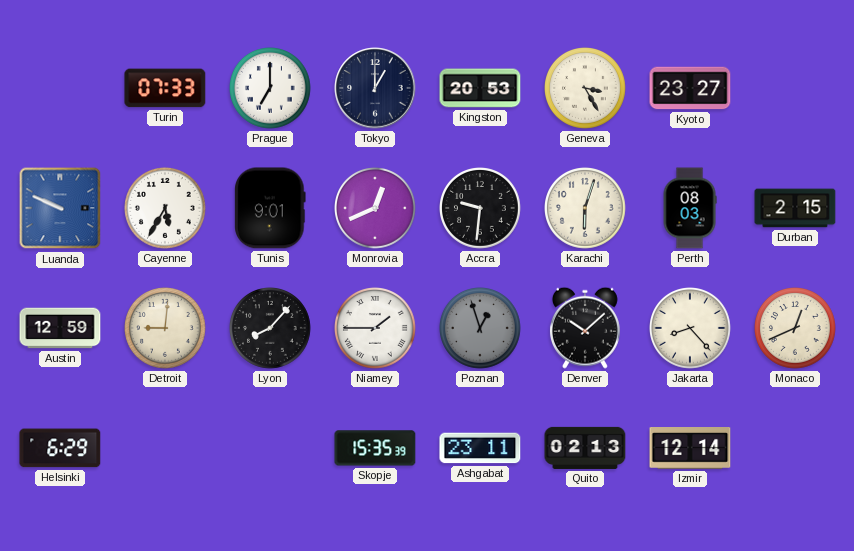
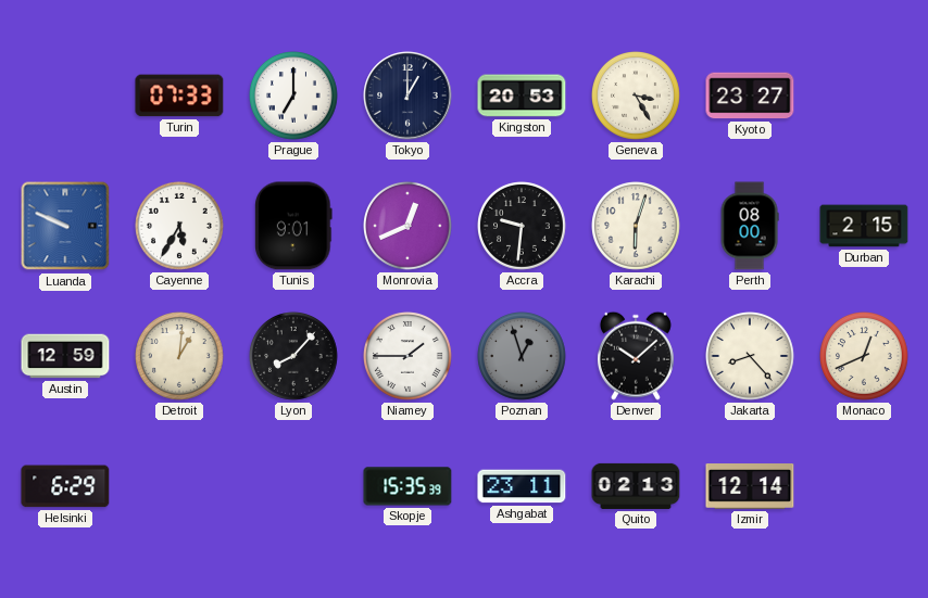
Perth: 08:03 -> 08:00 (750, 226)
Detroit: 9:01 -> 1:01 (180, 357)
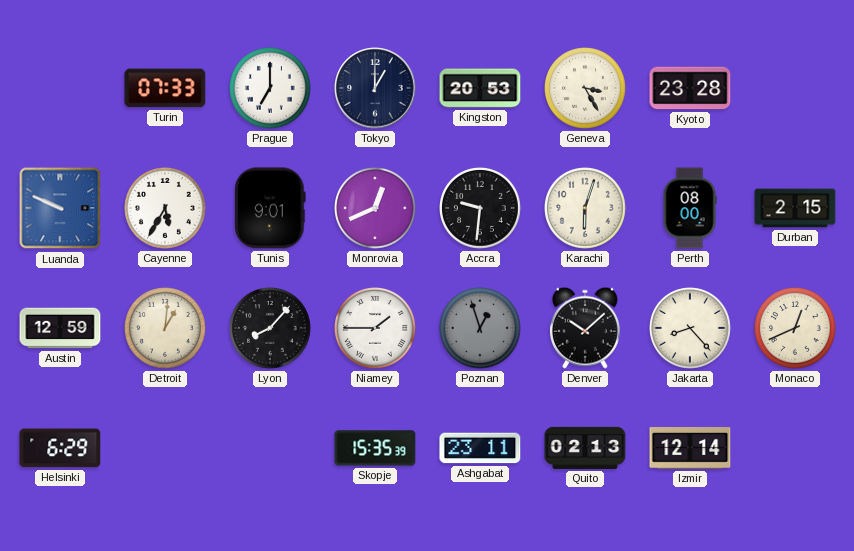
Kyoto: 23:27 -> 23:28 (690, 88)
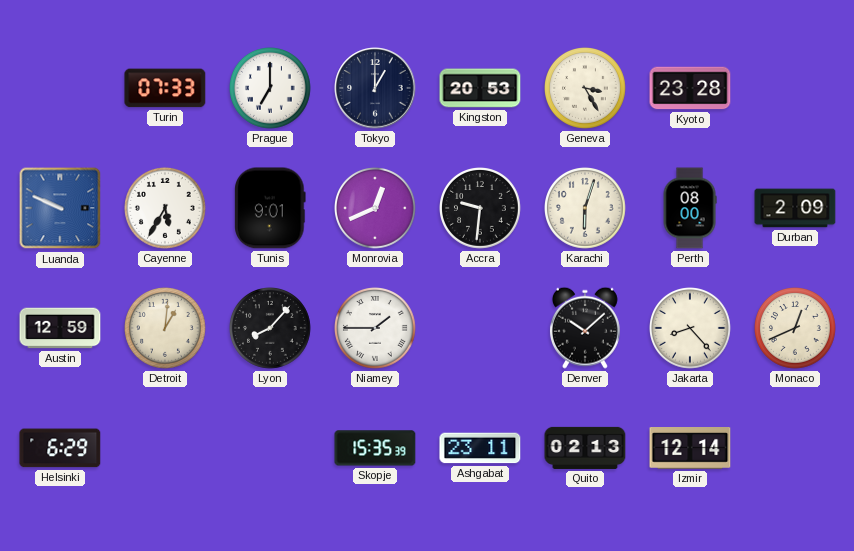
Durban: 2:15 -> 2:09 (795, 208)
Poznan: 12:57 -> none (481, 329)
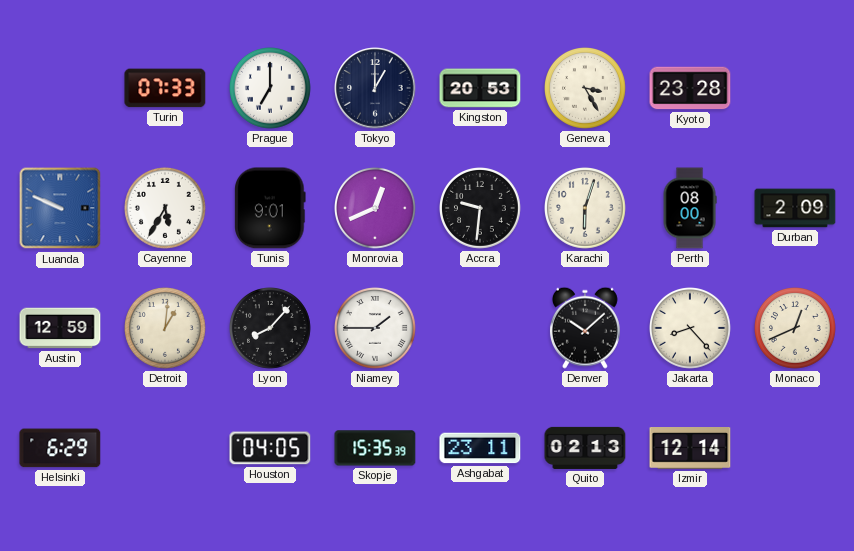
Houston: none -> 04:05 (270, 448)
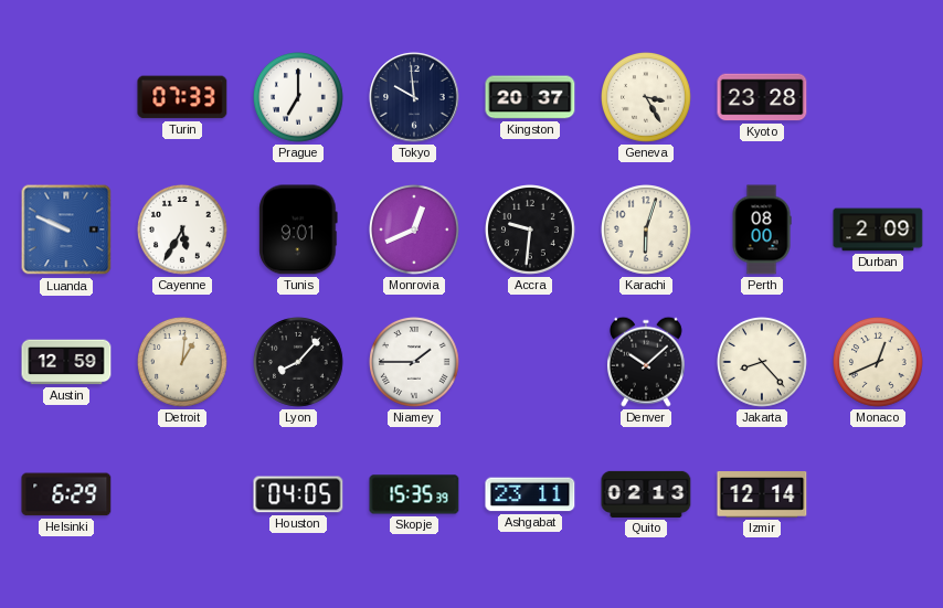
Tokyo: 1:00 -> 9:59 (414, 97)
Kingston: 20:53 -> 20:37 (530, 97)
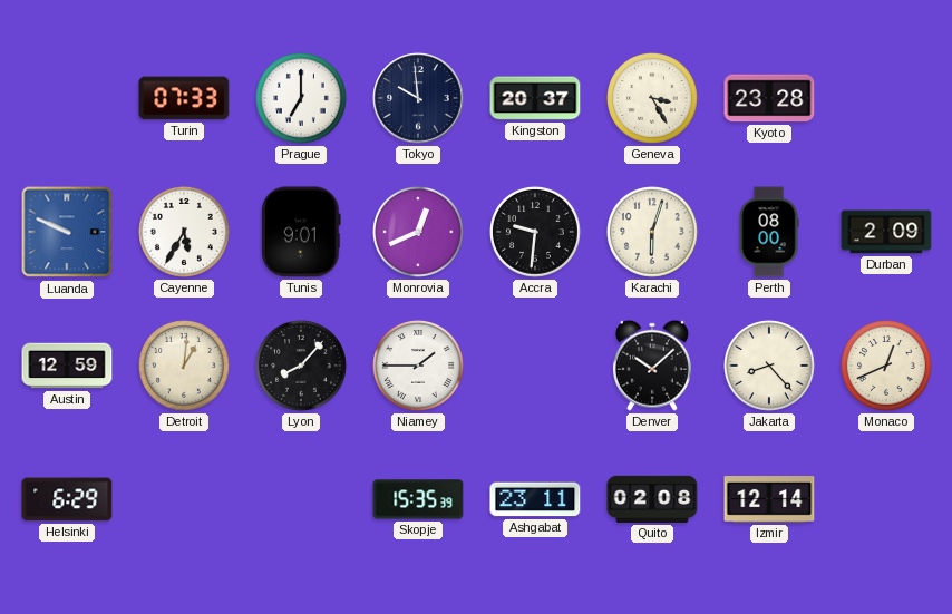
Houston: 04:05 -> none (298, 494)
Quito: 02:13 -> 02:08 (652, 499)
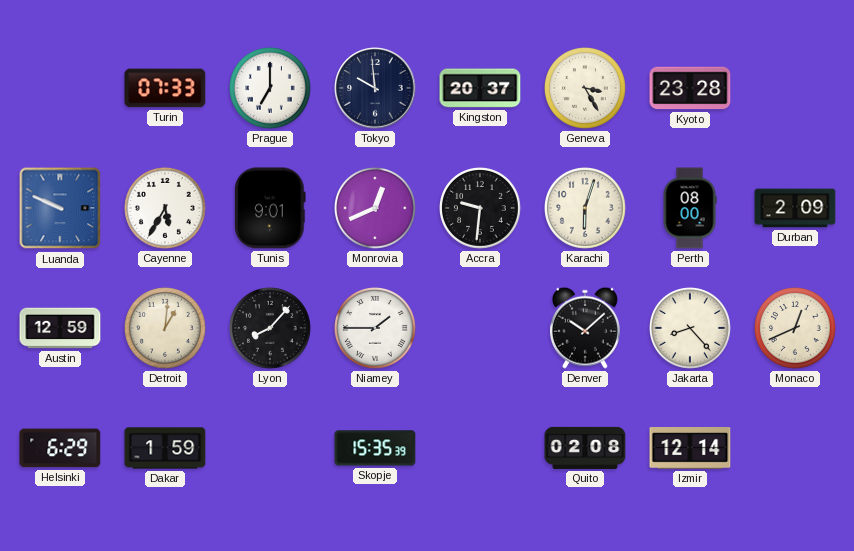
Dakar: none -> 1:59 (165, 448)
Ashgabat: 23:11 -> none (535, 499)
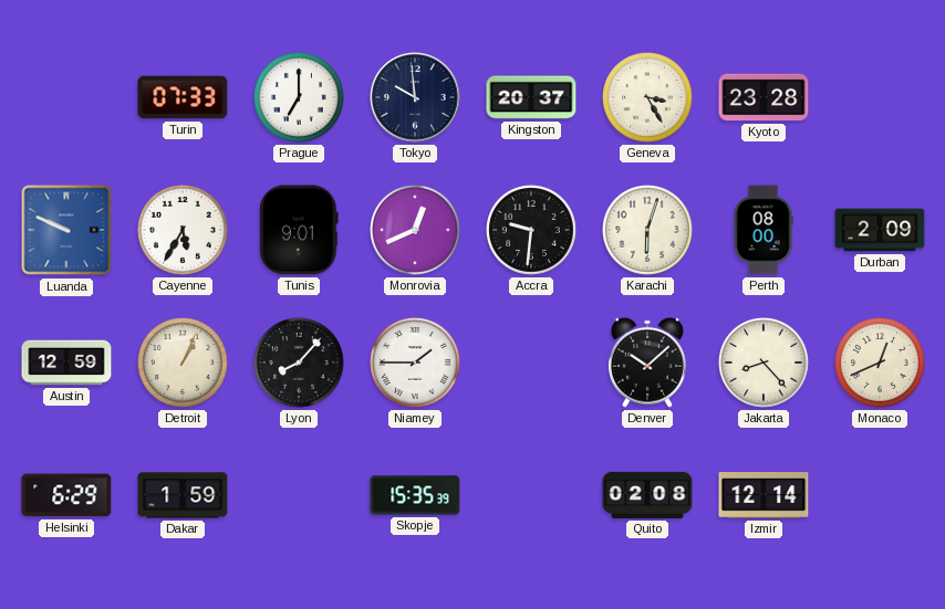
Detroit: 1:01 -> 1:04 (184, 364)
